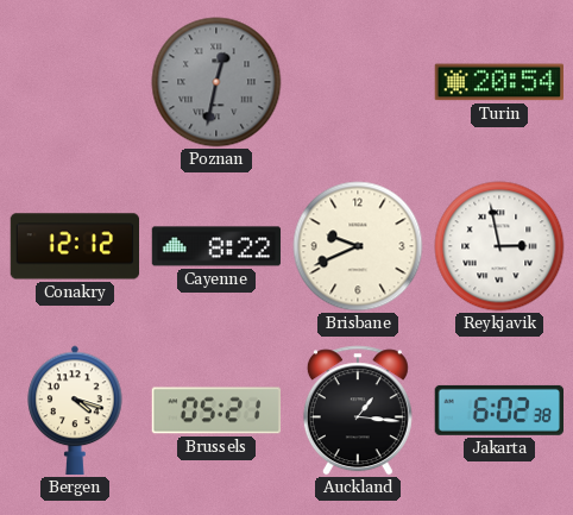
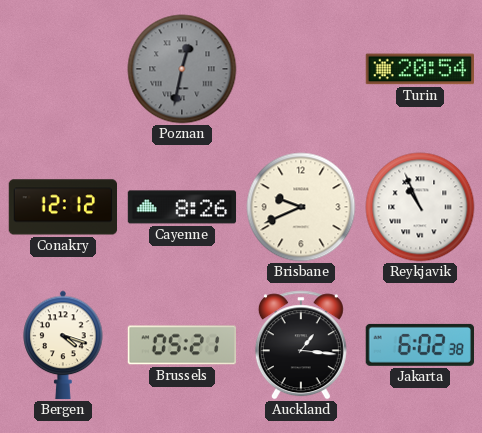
Cayenne: 8:22 -> 8:26 (182, 207)
Reykjavik: 2:58 -> 10:56 (420, 207)
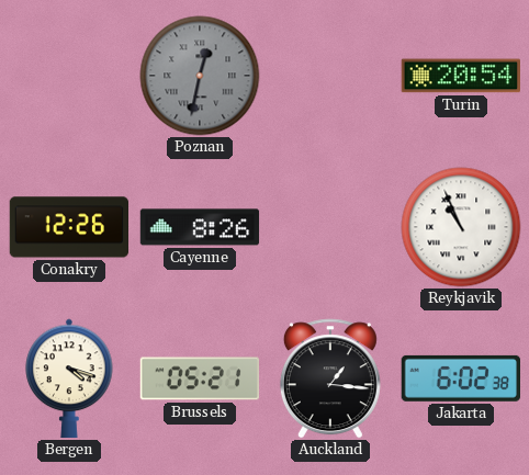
Conakry: 12:12 -> 12:26 (68, 227)
Brisbane: 9:41 -> none (301, 207)
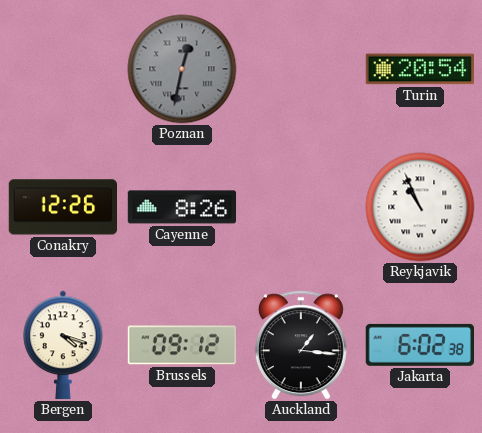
Brussels: 05:21 -> 09:12 (181, 345)
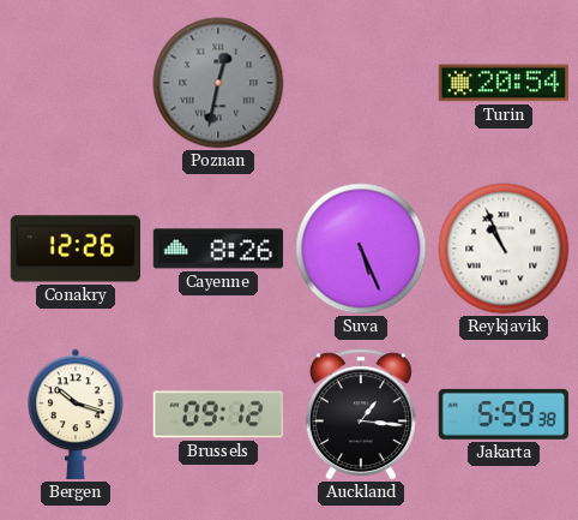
Suva: none -> 5:26 (361, 249)
Bergen: 4:18 -> 10:18 (76, 414)
Jakarta: 6:02 -> 5:59 (502, 414)
